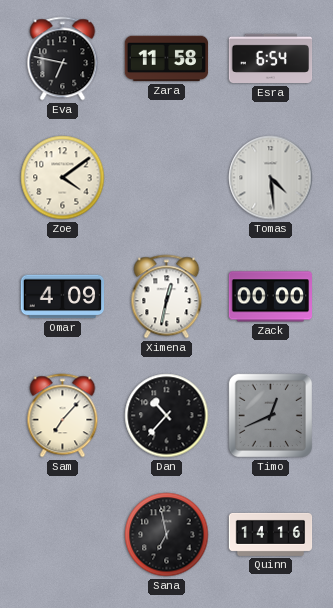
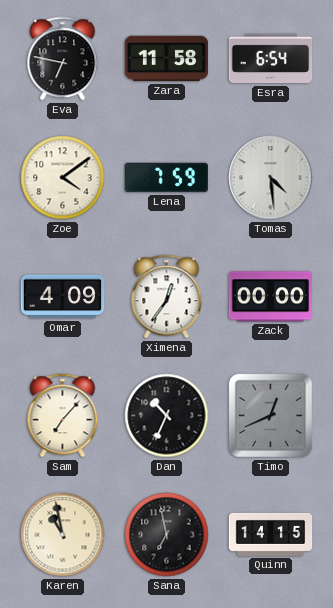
Lena: none -> 7:59 (166, 178)
Ximena: 12:32 -> 12:36 (167, 297)
Dan: 10:37 -> 10:34 (167, 416)
Karen: none -> 10:58 (63, 535)
Quinn: 14:16 -> 14:15 (271, 534)
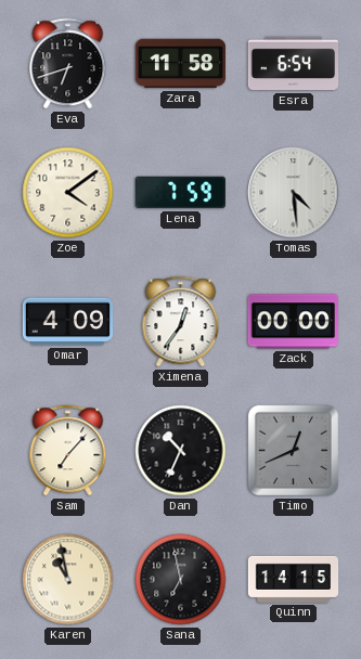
Eva: 6:47 -> 6:42 (68, 64)
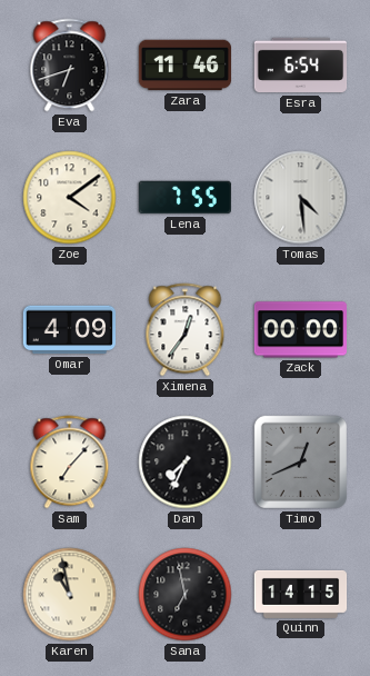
Zara: 11:58 -> 11:46 (186, 66)
Lena: 7:59 -> 7:55 (184, 198)
Dan: 10:34 -> 7:34 (186, 463)
